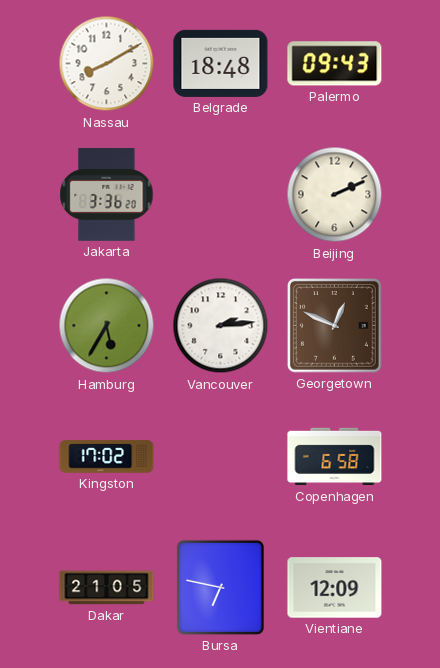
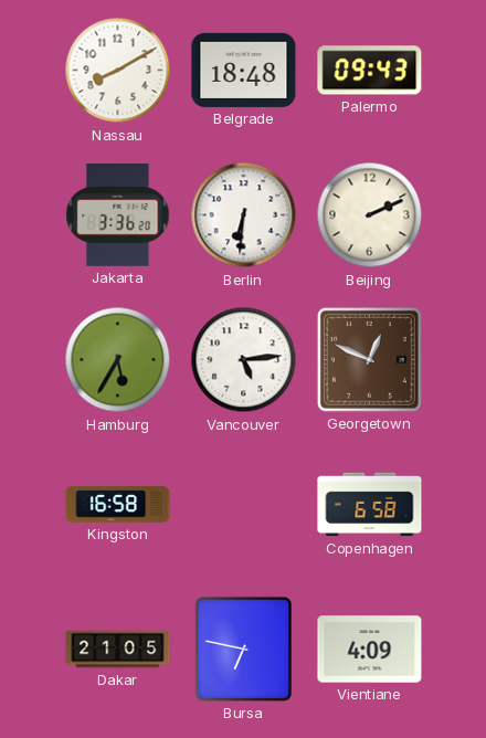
Berlin: none -> 6:31 (244, 215)
Vancouver: 2:14 -> 5:14 (244, 360)
Kingston: 17:02 -> 16:58 (118, 505)
Vientiane: 12:09 -> 4:09 (370, 650)
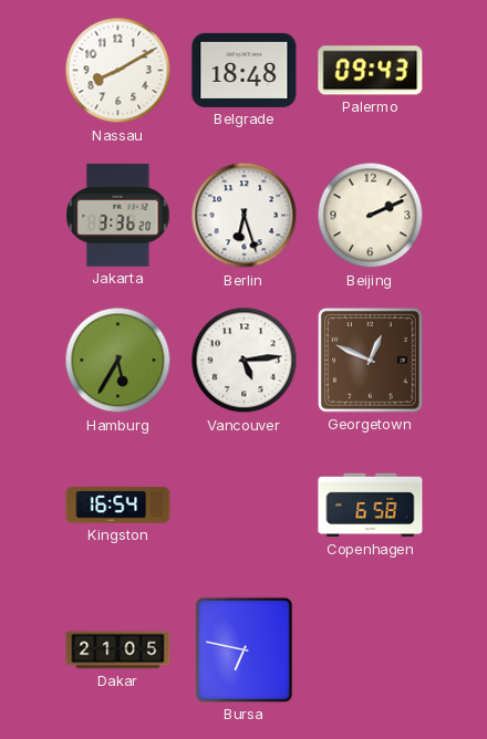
Berlin: 6:31 -> 6:27 (245, 216)
Kingston: 16:58 -> 16:54 (118, 506)
Vientiane: 4:09 -> none (370, 650)
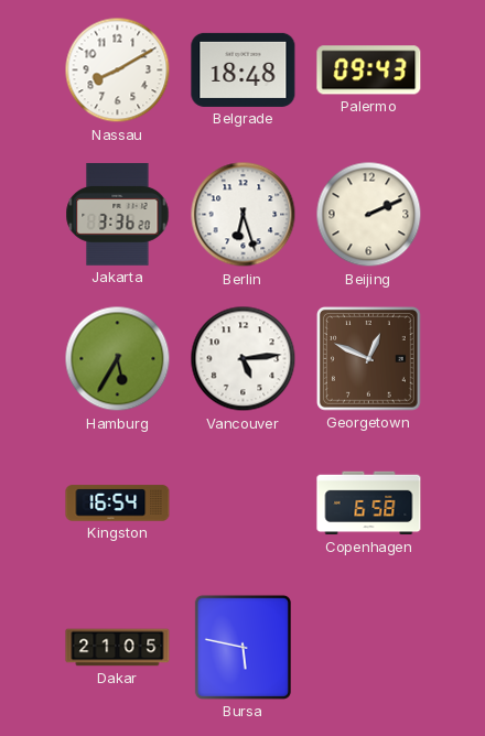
Bursa: 6:47 -> 5:47 (242, 647)
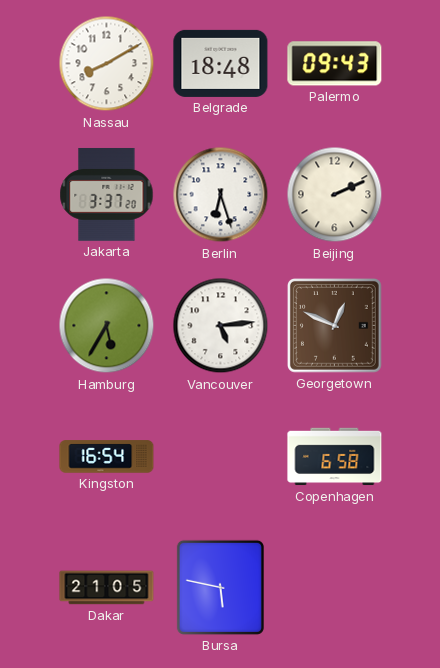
Jakarta: 3:36 -> 3:37 (107, 194)
